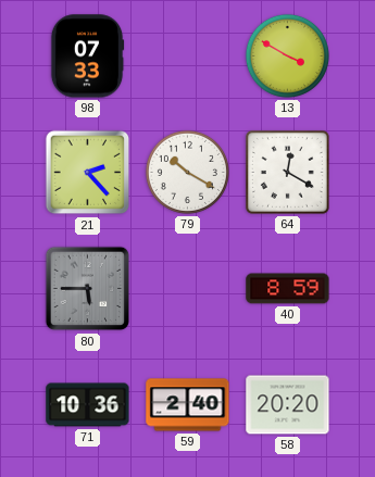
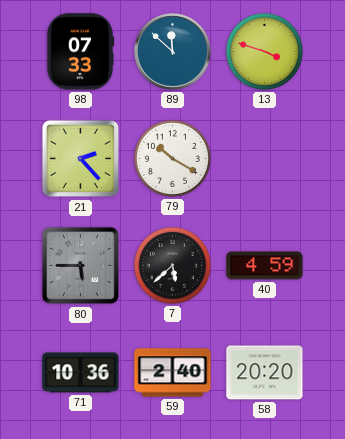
89: none -> 11:52 (173, 52)
13: 3:50 -> 3:48 (264, 51)
64: 12:20 -> none (287, 172)
7: none -> 5:38 (172, 265)
40: 8:59 -> 4:59 (265, 266)
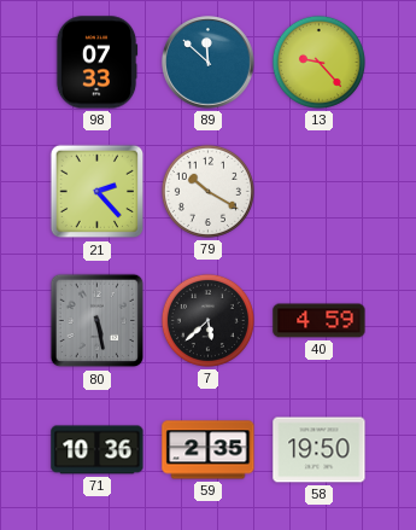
13: 3:48 -> 9:23 (318, 62)
80: 5:45 -> 5:28 (98, 321)
59: 2:40 -> 2:35 (209, 450)
58: 20:20 -> 19:50 (320, 450)
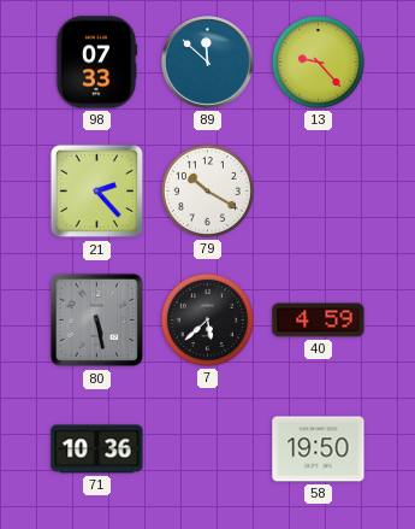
59: 2:35 -> none (209, 450)
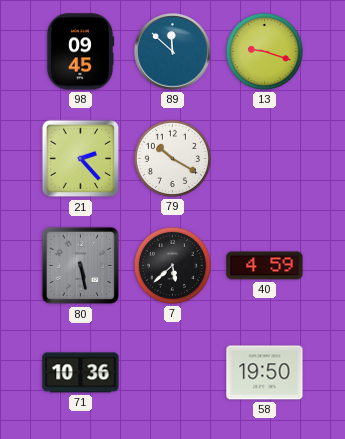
98: 07:33 -> 09:45 (80, 52)
13: 9:23 -> 9:18 (264, 51)
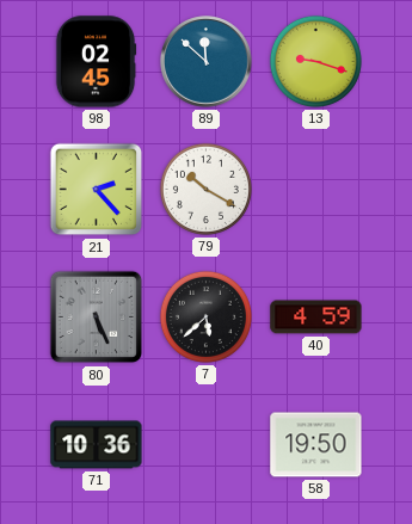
98: 09:45 -> 02:45 (96, 62)
80: 5:28 -> 5:26 (97, 318)
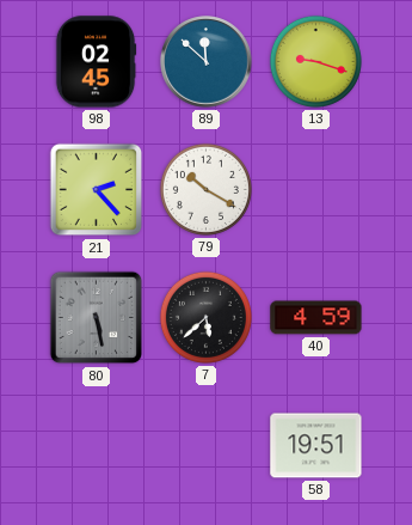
80: 5:26 -> 5:28 (97, 318)
71: 10:36 -> none (97, 445)
58: 19:50 -> 19:51 (316, 446)
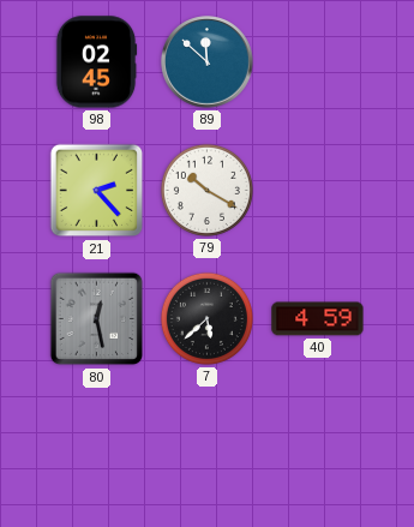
13: 9:18 -> none (315, 61)
80: 5:28 -> 12:28 (97, 319)
58: 19:51 -> none (316, 446)
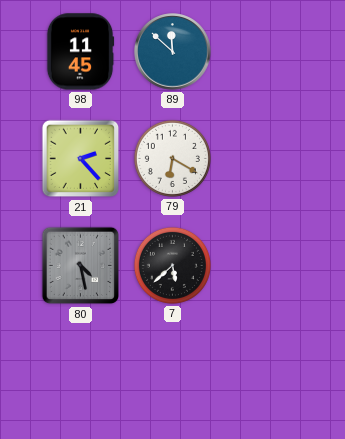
98: 02:45 -> 11:45 (80, 52)
79: 10:20 -> 6:20 (172, 158)
80: 12:28 -> 4:28 (81, 266)
40: 4:59 -> none (318, 319)
